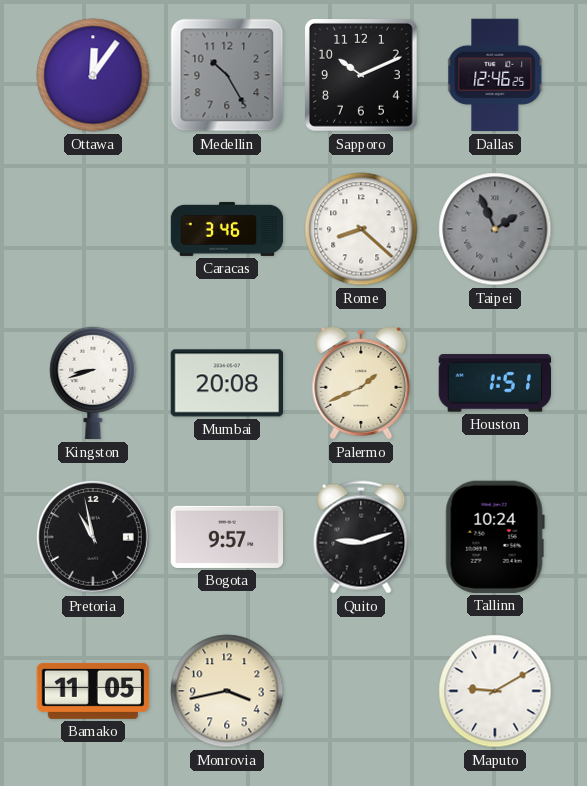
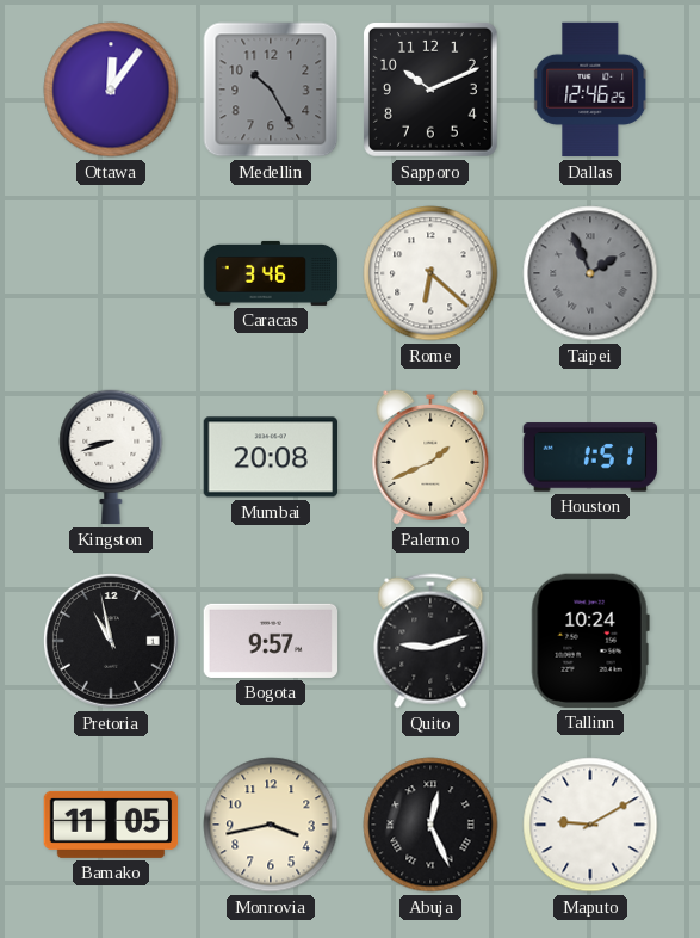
Rome: 8:22 -> 6:22 (430, 273)
Abuja: none -> 12:26 (430, 825)
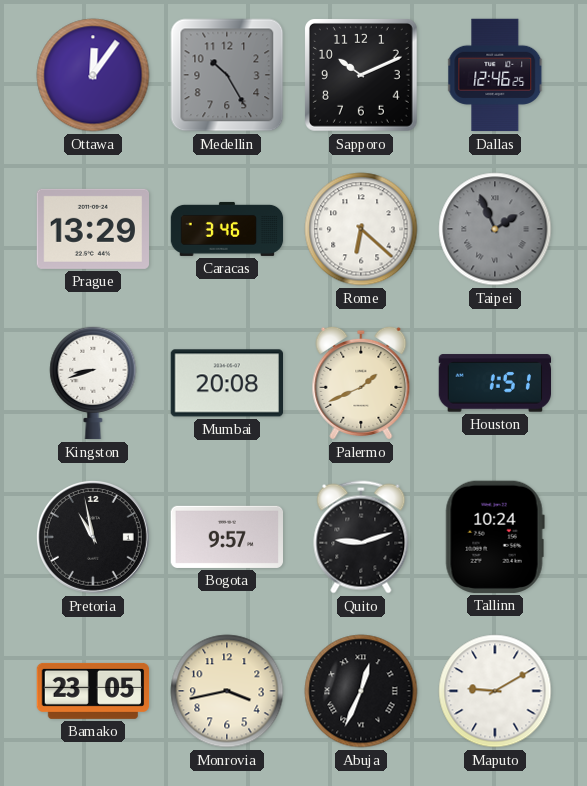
Prague: none -> 13:29 (93, 229)
Bamako: 11:05 -> 23:05 (93, 691)
Abuja: 12:26 -> 12:34 (361, 691)
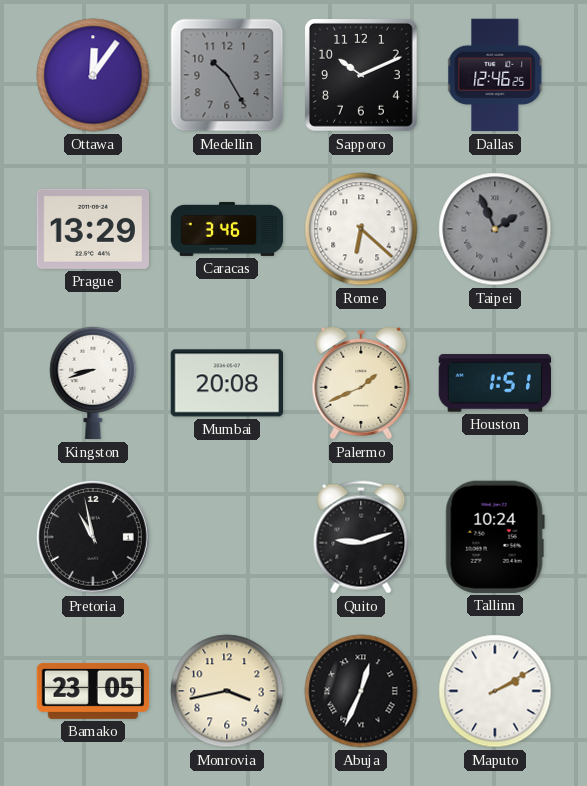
Bogota: 9:57 -> none (227, 537)
Maputo: 9:10 -> 2:10 (495, 691)
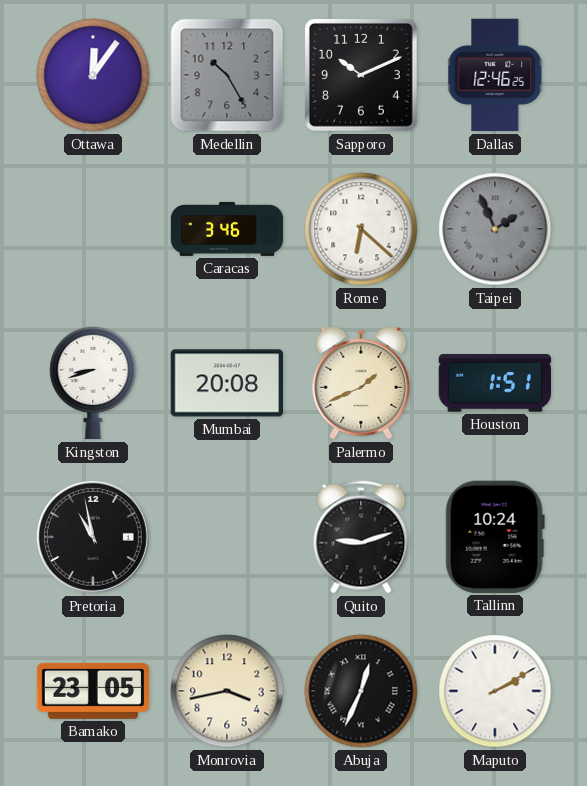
Prague: 13:29 -> none (93, 229)
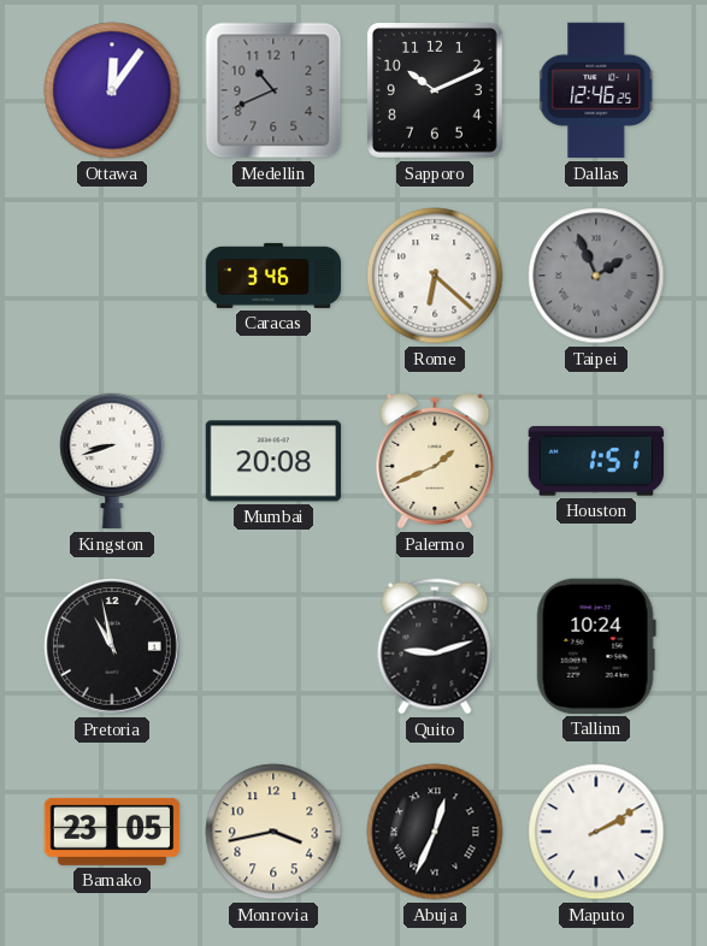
Medellin: 10:25 -> 10:41 (273, 90)
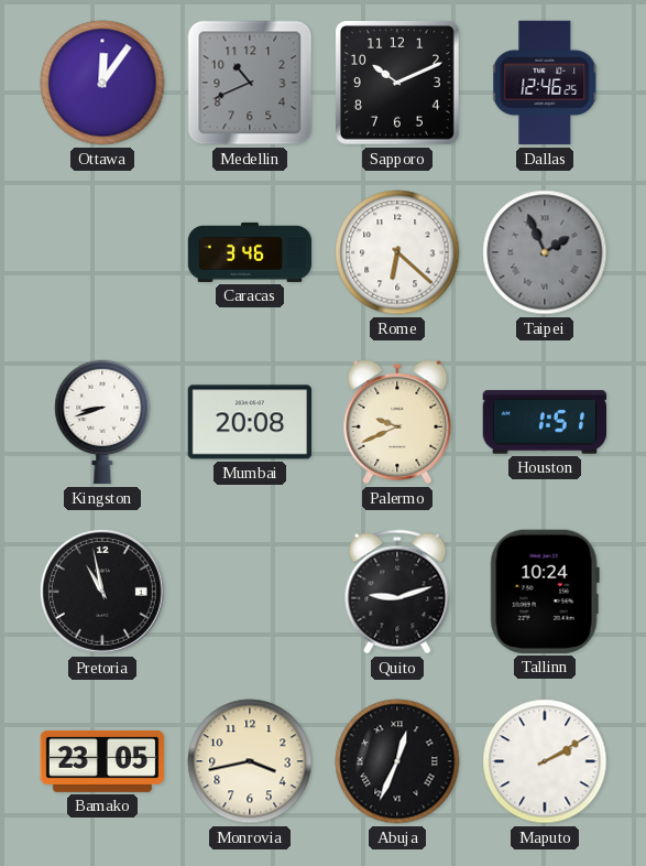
Palermo: 1:41 -> 9:41 (397, 422)
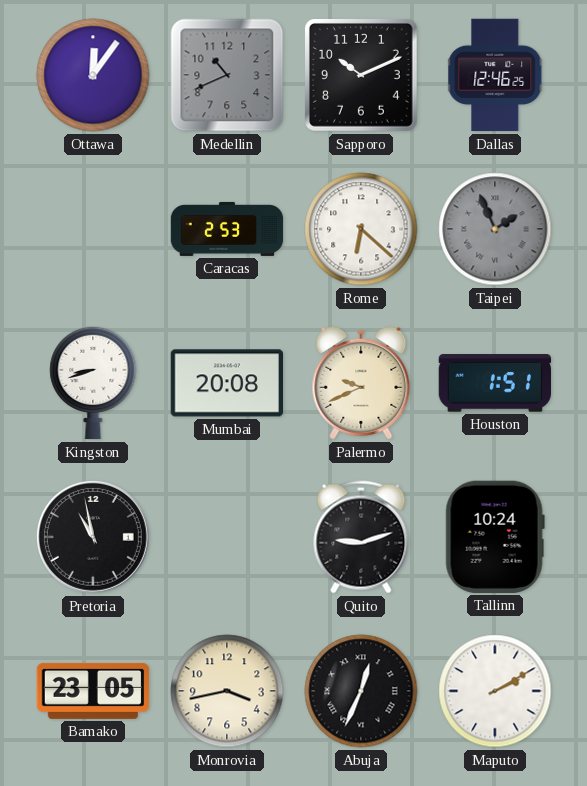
Caracas: 3:46 -> 2:53 (227, 229)
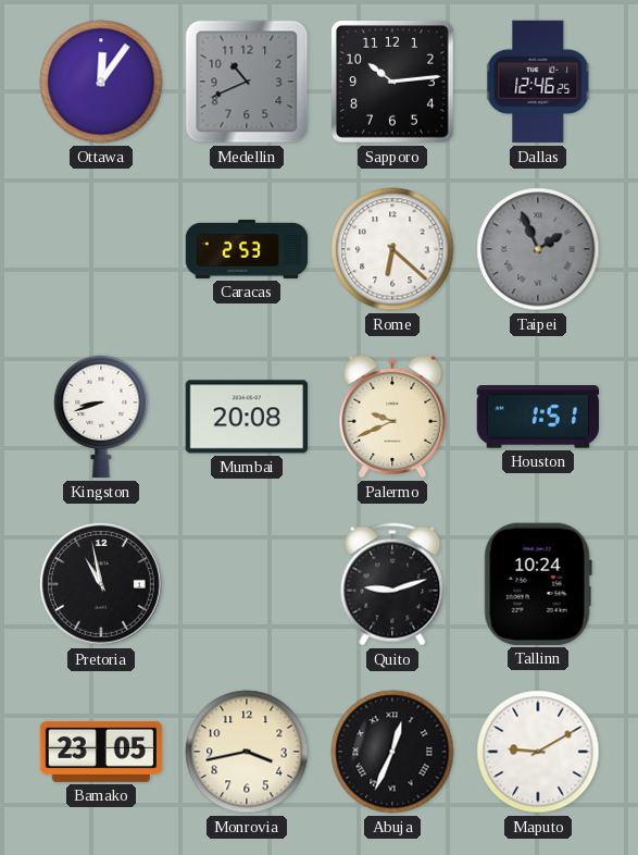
Sapporo: 10:11 -> 10:14 (392, 82)
Maputo: 2:10 -> 9:10 (538, 752)
